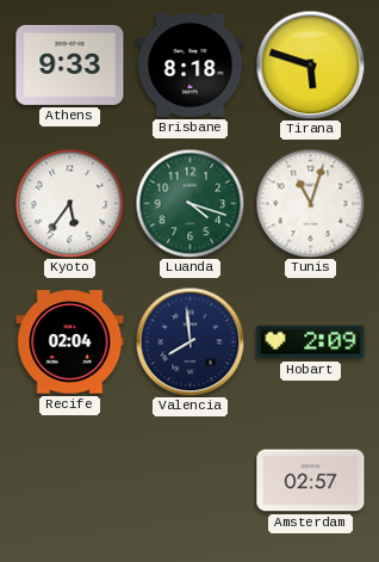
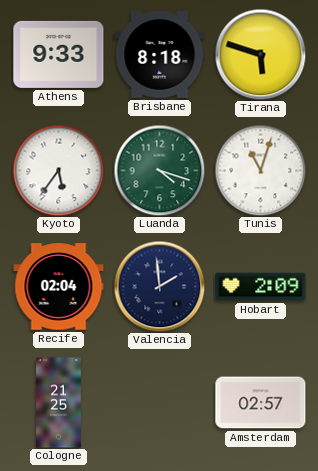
Valencia: 7:59 -> 1:59 (159, 286)
Cologne: none -> 21:25 (59, 403)
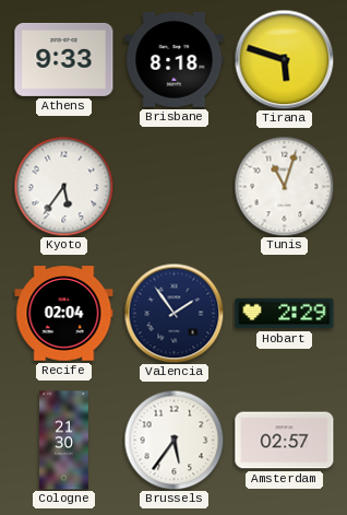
Luanda: 4:18 -> none (159, 170)
Valencia: 1:59 -> 1:54 (174, 313)
Hobart: 2:09 -> 2:29 (285, 314)
Cologne: 21:25 -> 21:30 (64, 441)
Brussels: none -> 5:36 (174, 440)
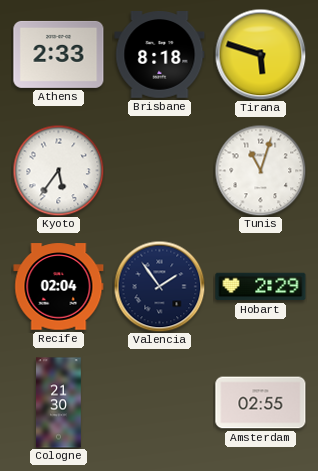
Athens: 9:33 -> 2:33 (59, 54)
Brussels: 5:36 -> none (174, 440)
Amsterdam: 02:57 -> 02:55 (261, 403)
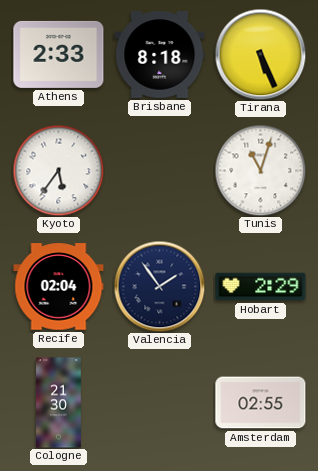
Tirana: 5:48 -> 5:26 (260, 54)
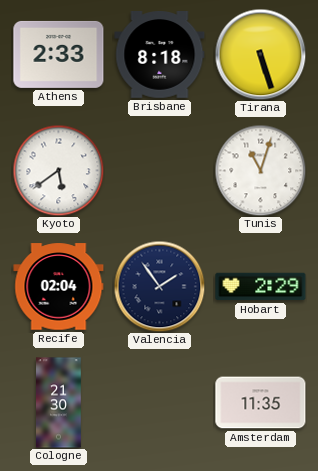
Tirana: 5:26 -> 5:27 (260, 54)
Kyoto: 5:36 -> 5:39 (58, 170)
Amsterdam: 02:55 -> 11:35 (261, 403)
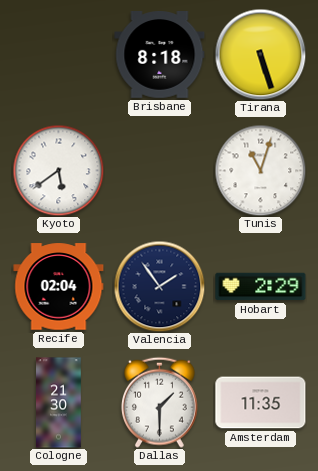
Athens: 2:33 -> none (59, 54)
Dallas: none -> 1:30 (159, 402)
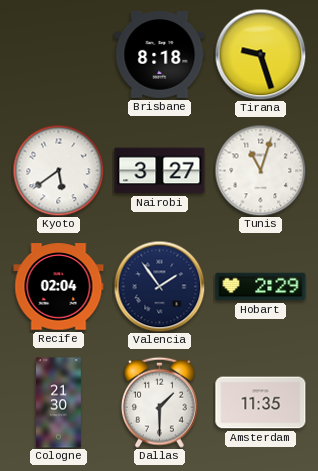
Tirana: 5:27 -> 9:27 (260, 54)
Nairobi: none -> 3:27 (160, 171)
